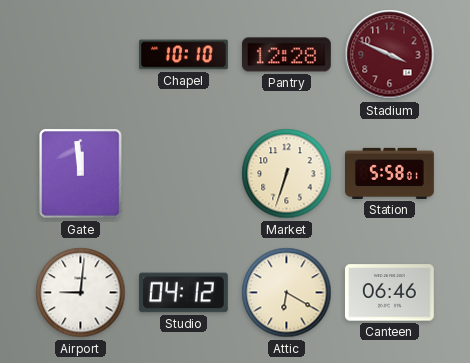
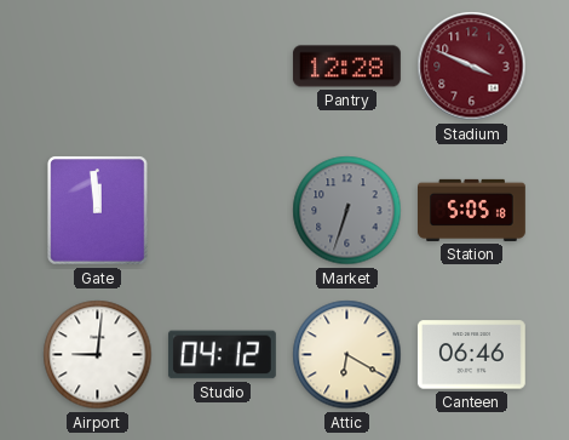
Chapel: 10:10 -> none (184, 55)
Market dial: cream -> grey (347, 211)
Station: 5:58 -> 5:05 (472, 210)
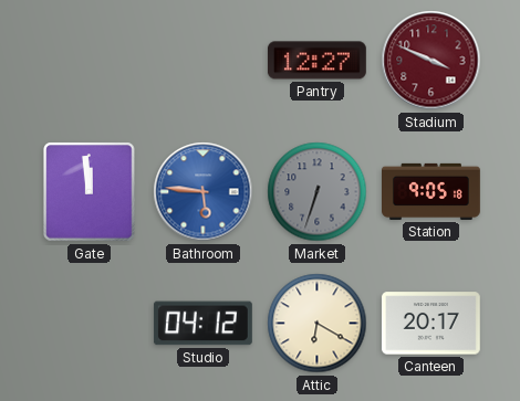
Pantry: 12:28 -> 12:27 (316, 61)
Bathroom: none -> 5:46 (204, 192)
Station: 5:05 -> 9:05 (431, 191)
Airport: 9:01 -> none (98, 355)
Canteen: 06:46 -> 20:17 (430, 324)
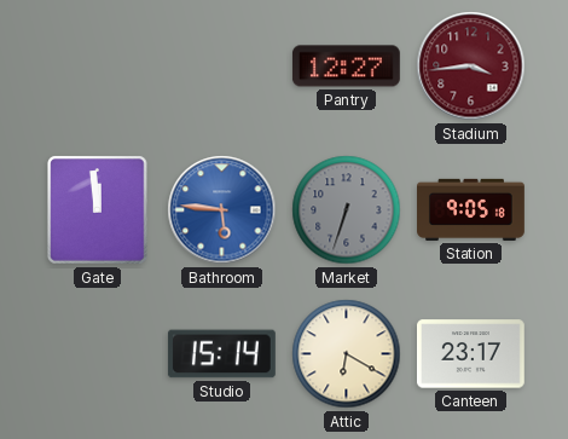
Stadium: 3:49 -> 3:44 (471, 67)
Studio: 04:12 -> 15:14 (221, 354)
Canteen: 20:17 -> 23:17 (470, 354)
